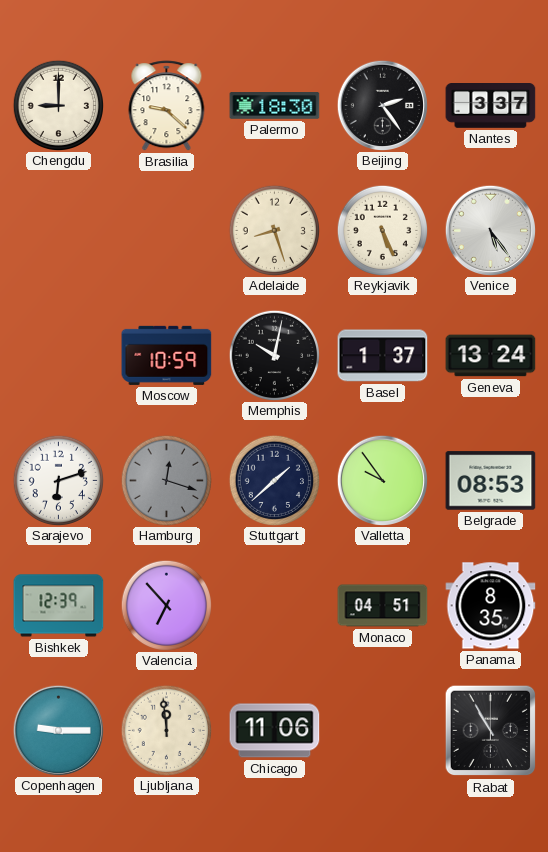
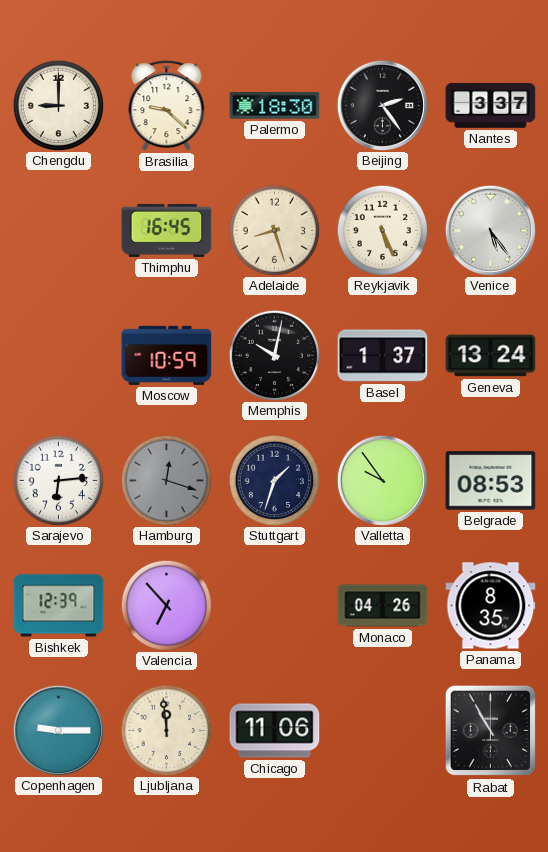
Thimphu: none -> 16:45 (167, 230)
Sarajevo: 6:12 -> 6:14 (58, 480)
Stuttgart: 1:38 -> 1:33 (274, 480)
Monaco: 04:51 -> 04:26 (383, 606)
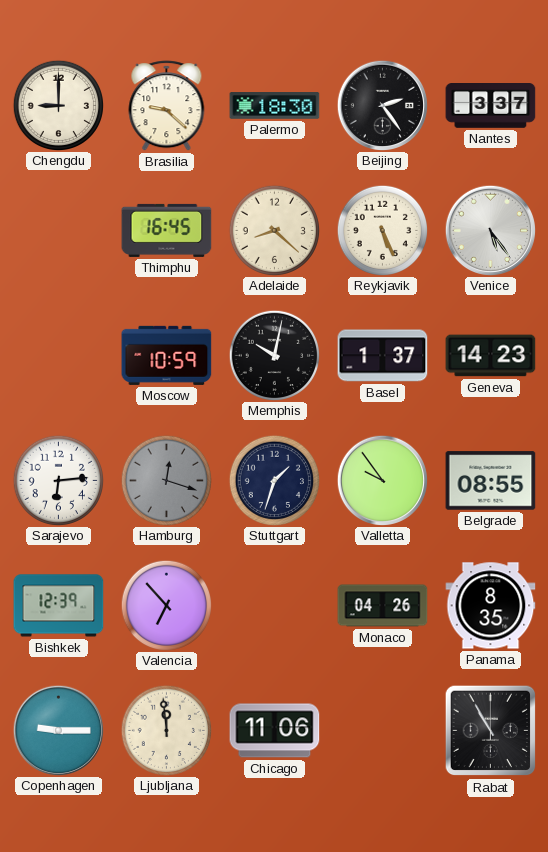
Adelaide: 8:27 -> 8:22 (274, 230)
Geneva: 13:24 -> 14:23 (491, 356)
Belgrade: 08:53 -> 08:55 (491, 481)
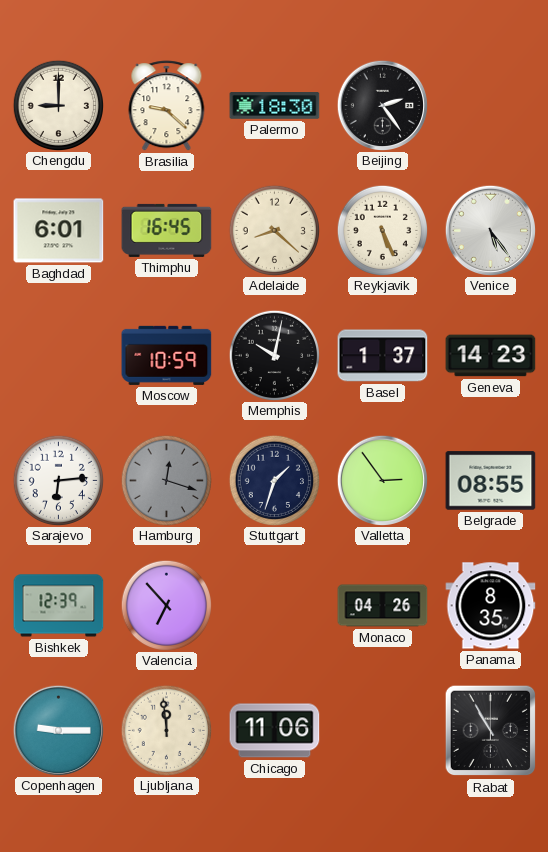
Nantes: 3:37 -> none (491, 106)
Baghdad: none -> 6:01 (59, 231)
Valletta: 9:54 -> 2:54 (382, 480)
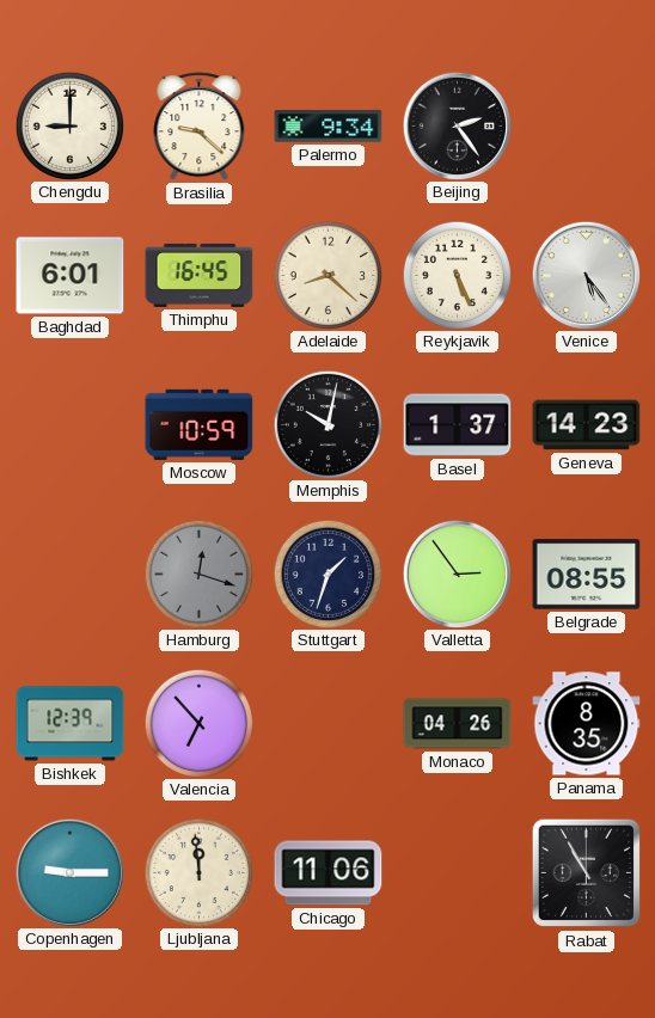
Palermo: 18:30 -> 9:34 (329, 127)
Sarajevo: 6:14 -> none (58, 480)
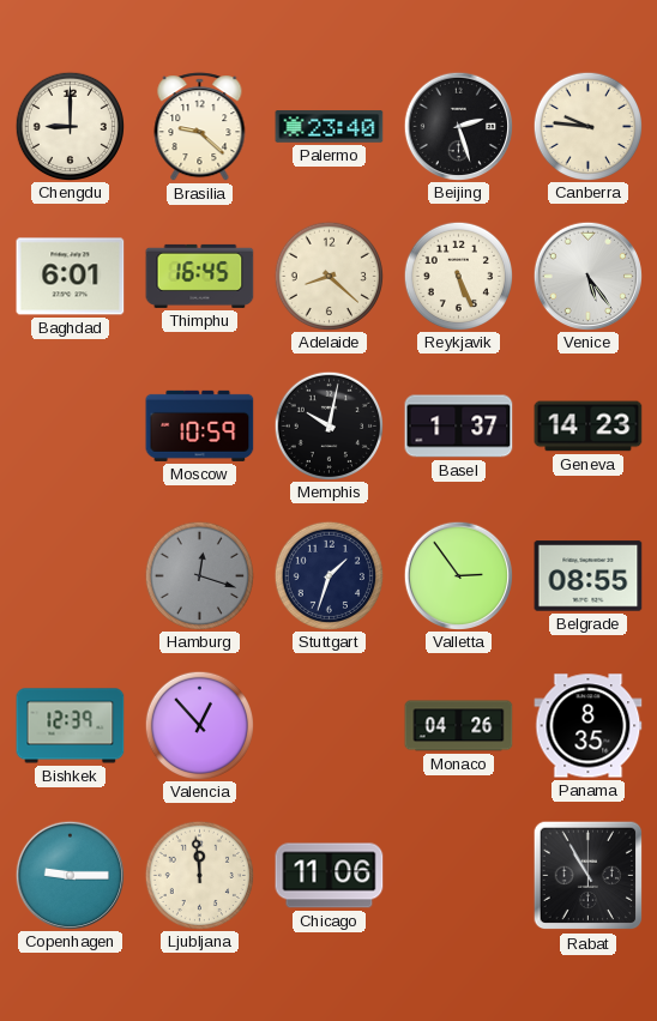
Palermo: 9:34 -> 23:40 (330, 127)
Beijing: 2:24 -> 2:27 (458, 126)
Canberra: none -> 9:46 (587, 126)
Valencia: 6:53 -> 12:53 (199, 725)
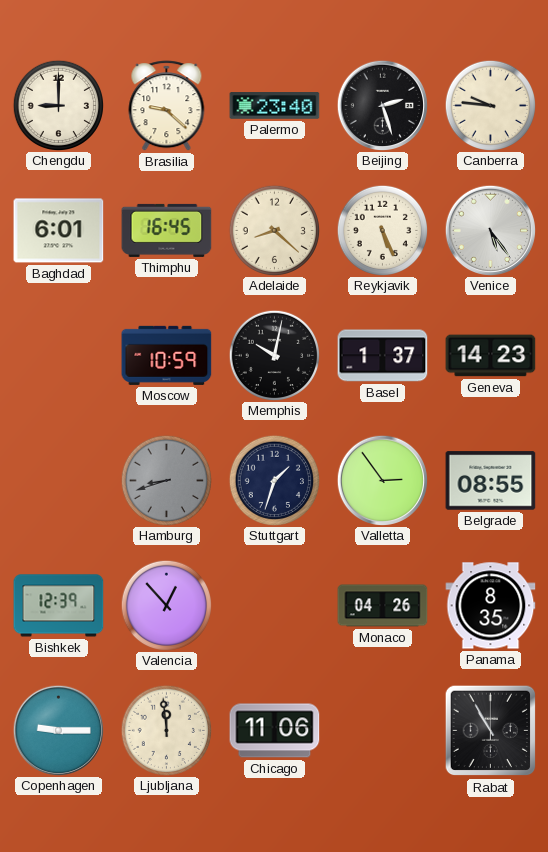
Hamburg: 12:18 -> 8:42 (166, 480)
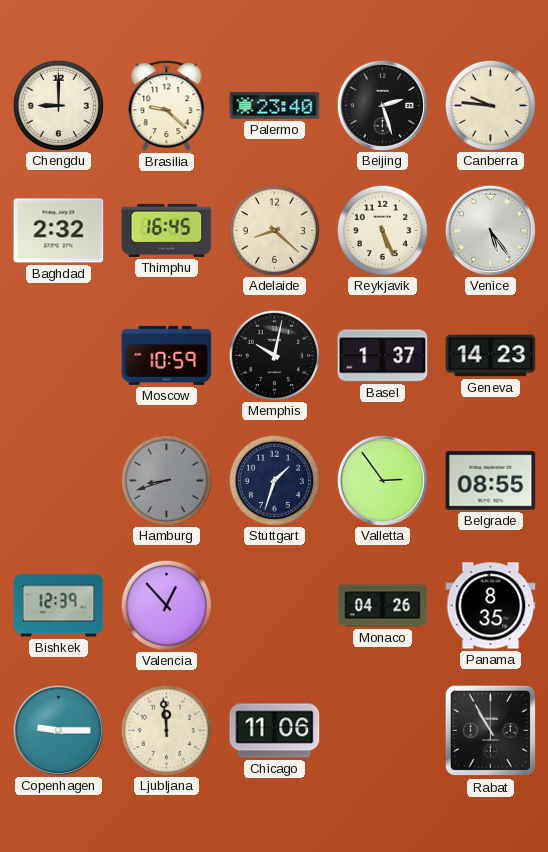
Baghdad: 6:01 -> 2:32 (59, 231)
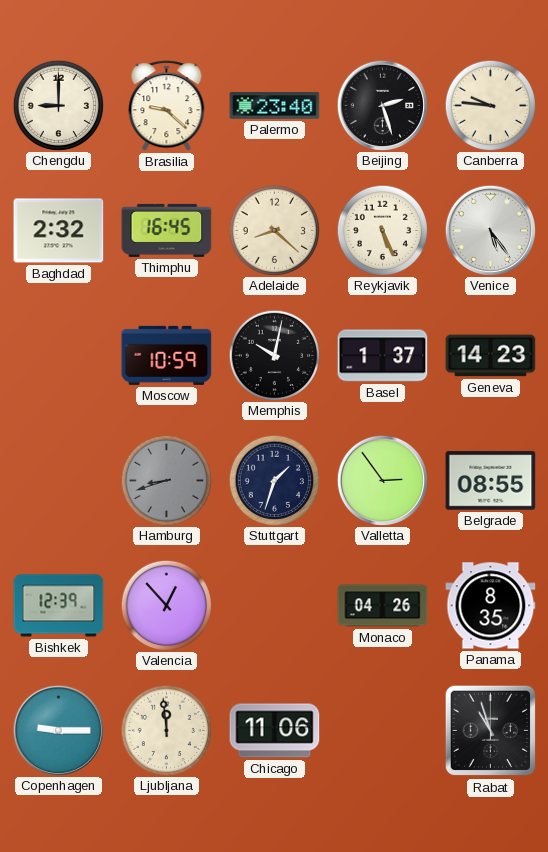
Rabat: 10:55 -> 10:57 (491, 731)
